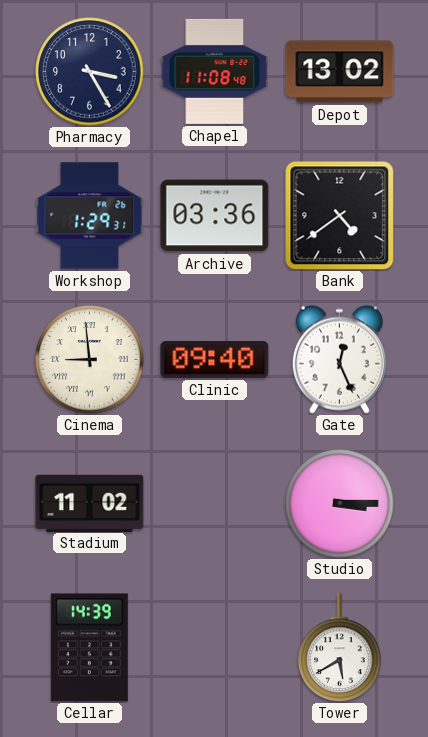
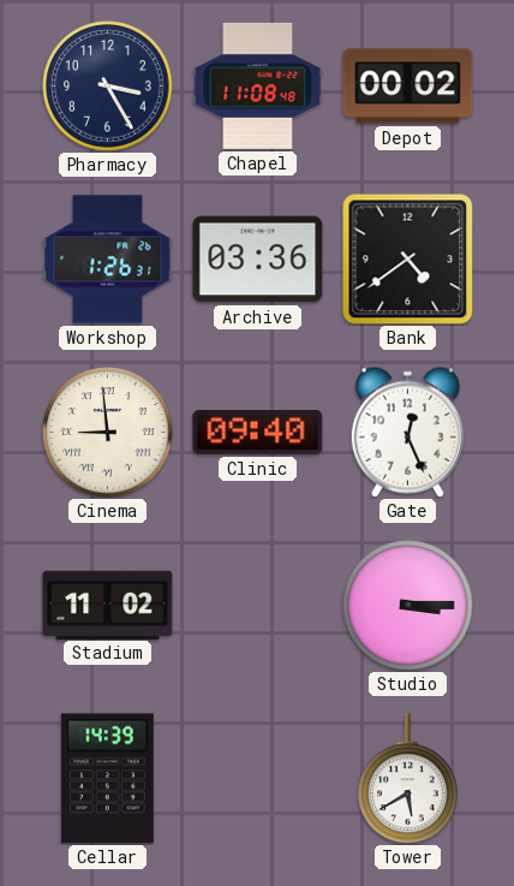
Depot: 13:02 -> 00:02 (408, 87)
Workshop: 1:29 -> 1:26 (108, 260)
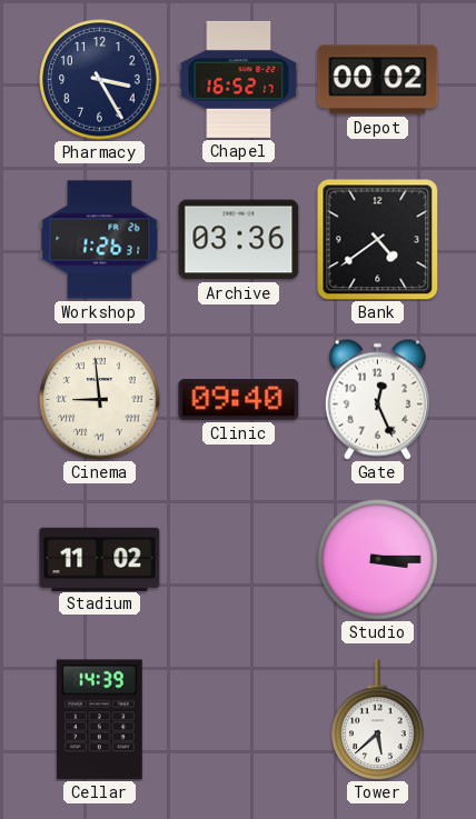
Chapel: 11:08 -> 16:52 (239, 79)
Tower: 5:40 -> 5:38 (378, 720)
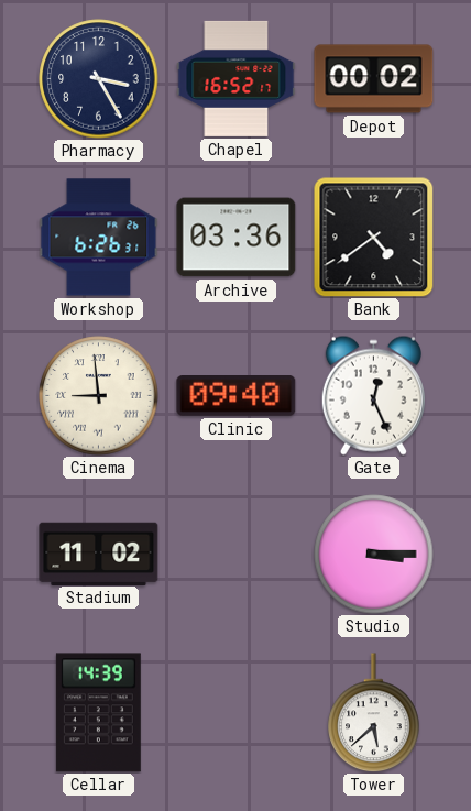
Workshop: 1:26 -> 6:26 (99, 238)
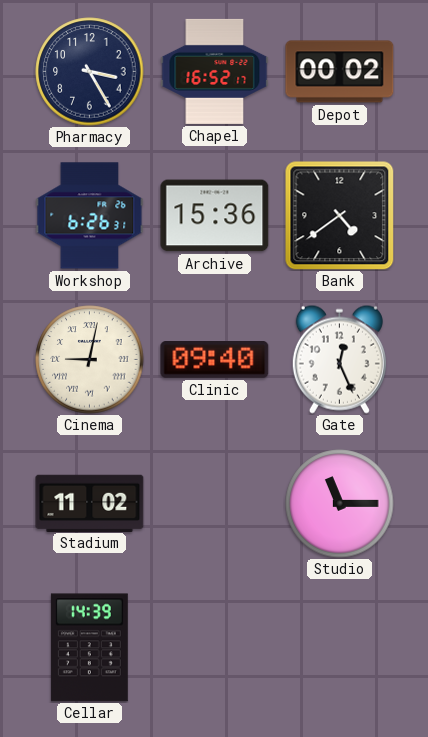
Archive: 03:36 -> 15:36 (215, 216)
Cinema: 8:59 -> 9:02 (90, 360)
Studio: 3:15 -> 11:15 (340, 504)
Tower: 5:38 -> none (374, 713)
